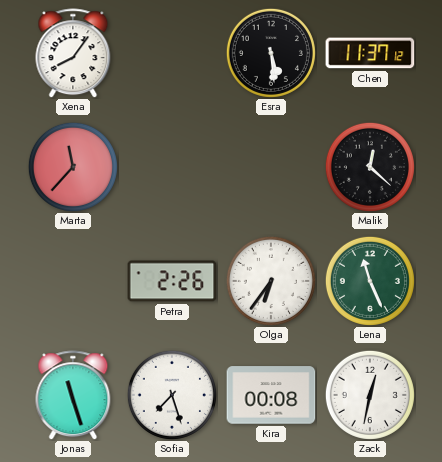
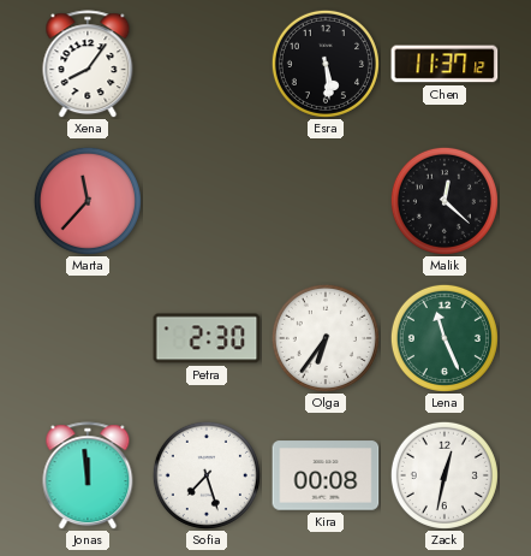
Petra: 2:26 -> 2:30 (207, 338)
Jonas: 11:27 -> 11:59 (88, 475)
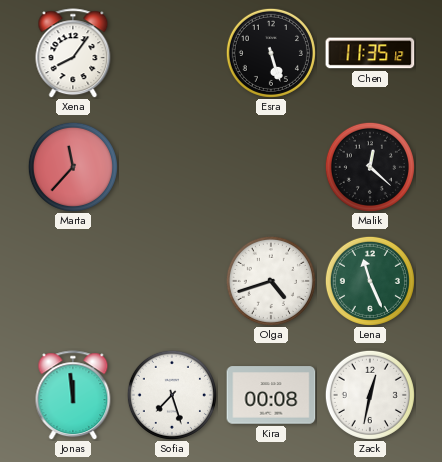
Esra: 5:29 -> 5:27 (271, 53)
Chen: 11:37 -> 11:35 (370, 53)
Petra: 2:30 -> none (207, 338)
Olga: 6:36 -> 4:42 (271, 281)
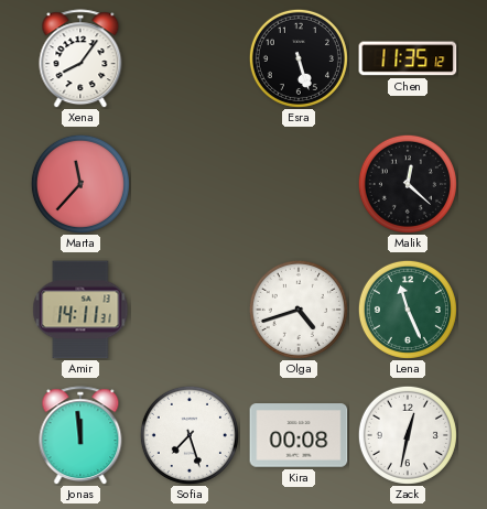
Amir: none -> 14:11 (80, 310)
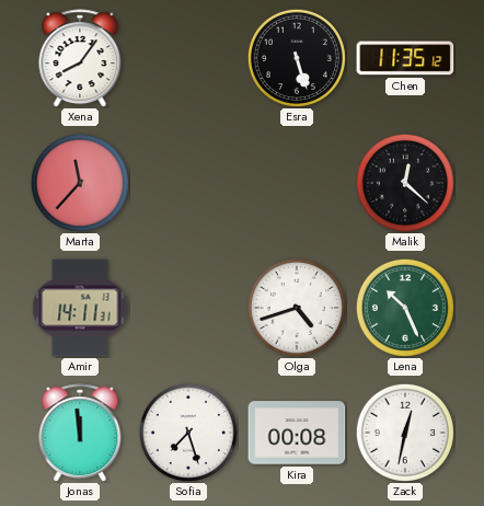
Lena: 11:26 -> 10:26 (405, 308)
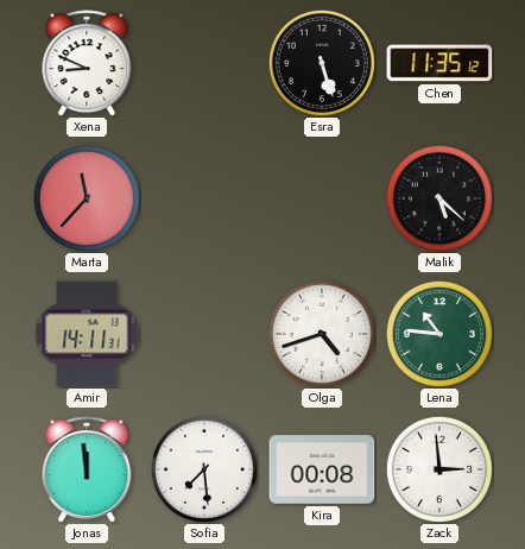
Xena: 8:06 -> 8:49 (87, 63)
Malik: 12:22 -> 5:22 (439, 198)
Lena: 10:26 -> 10:46 (439, 334)
Sofia: 7:27 -> 7:29 (204, 469)
Zack: 12:32 -> 2:59 (439, 469)
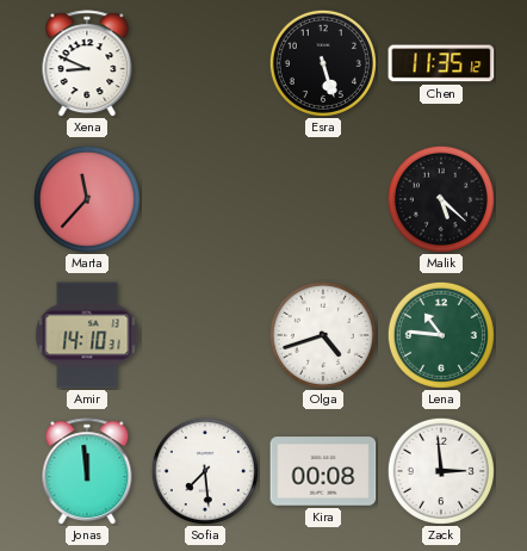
Amir: 14:11 -> 14:10 (87, 335)
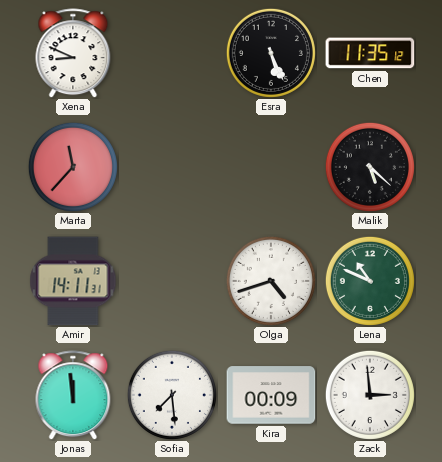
Esra: 5:27 -> 5:26 (271, 53)
Amir: 14:10 -> 14:11 (73, 281)
Lena: 10:46 -> 10:49 (370, 281)
Kira: 00:08 -> 00:09 (271, 395)
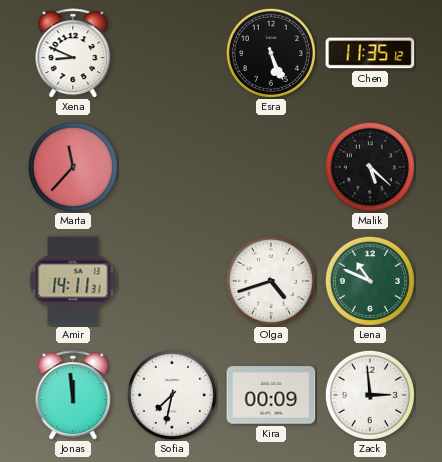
Sofia: 7:29 -> 7:32 (172, 395)
